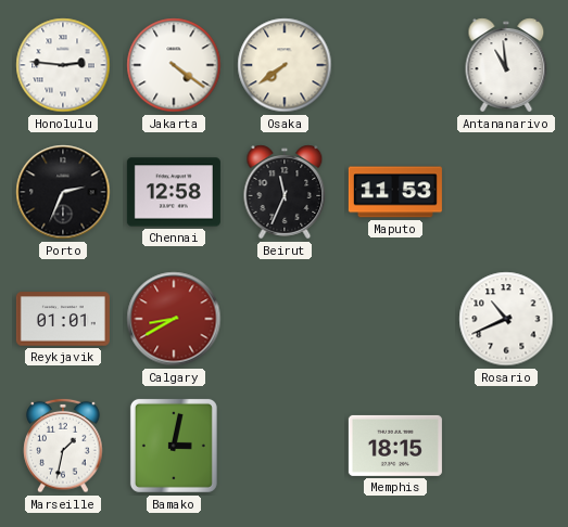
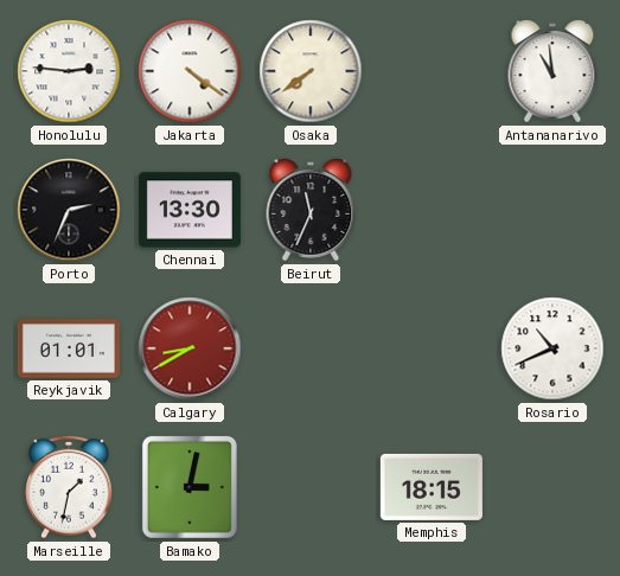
Chennai: 12:58 -> 13:30 (190, 210)
Maputo: 11:53 -> none (395, 192)
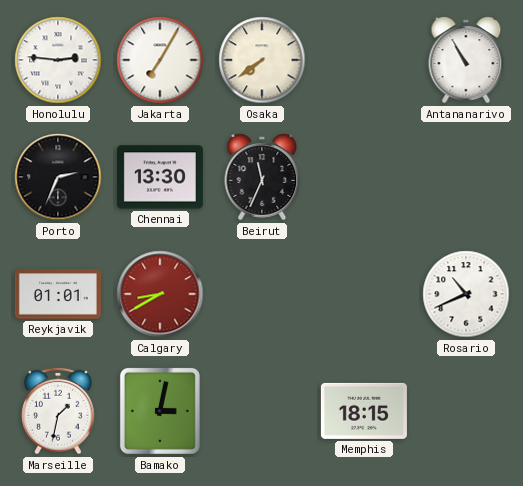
Jakarta: 4:21 -> 7:05 (160, 60)
Antananarivo: 10:59 -> 10:55 (466, 60)
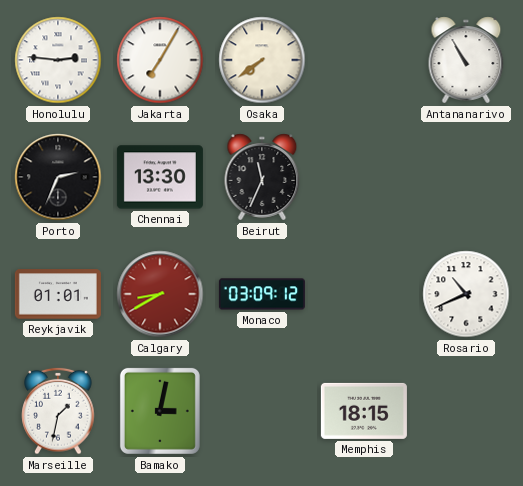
Monaco: none -> 03:09 (262, 294)
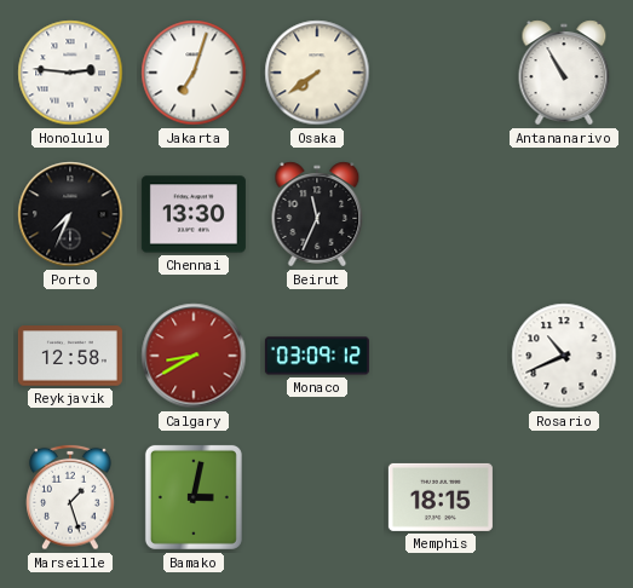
Jakarta: 7:05 -> 7:03 (194, 73)
Porto: 2:34 -> 7:34 (70, 214)
Reykjavik: 01:01 -> 12:58 (70, 356)
Marseille: 1:32 -> 1:27 (70, 497)
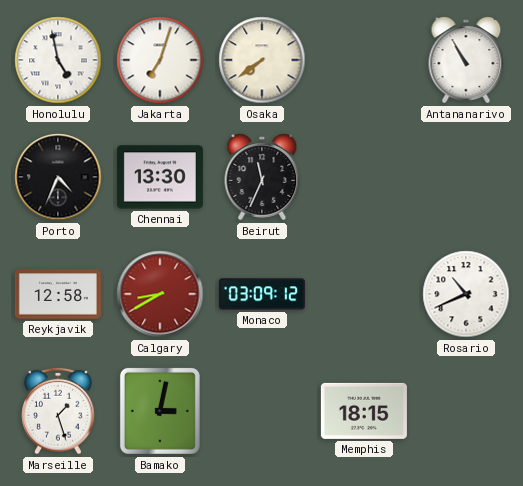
Honolulu: 2:46 -> 4:58 (58, 60)
Porto: 7:34 -> 4:34 (58, 177)
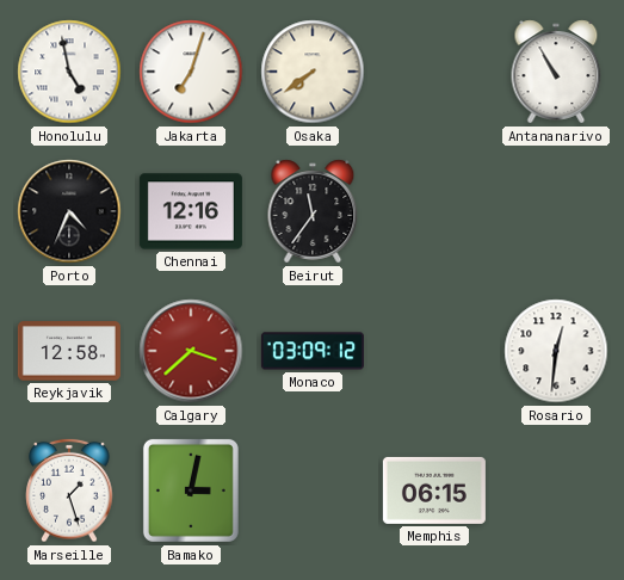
Chennai: 13:30 -> 12:16 (191, 211)
Beirut: 11:34 -> 11:36 (313, 211)
Calgary: 8:40 -> 3:38 (191, 351)
Rosario: 10:41 -> 12:31 (556, 351)
Memphis: 18:15 -> 06:15 (434, 490)
